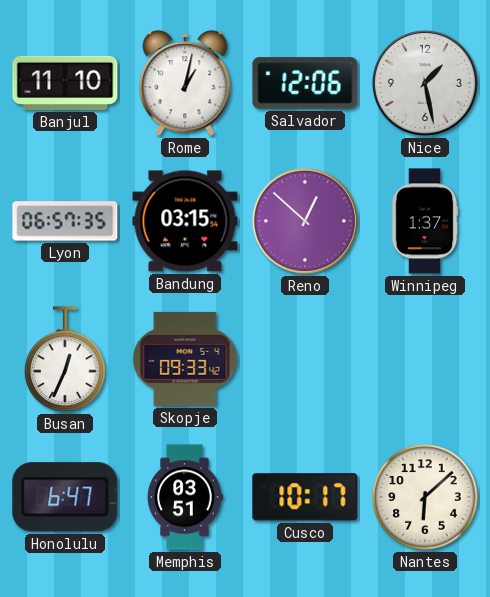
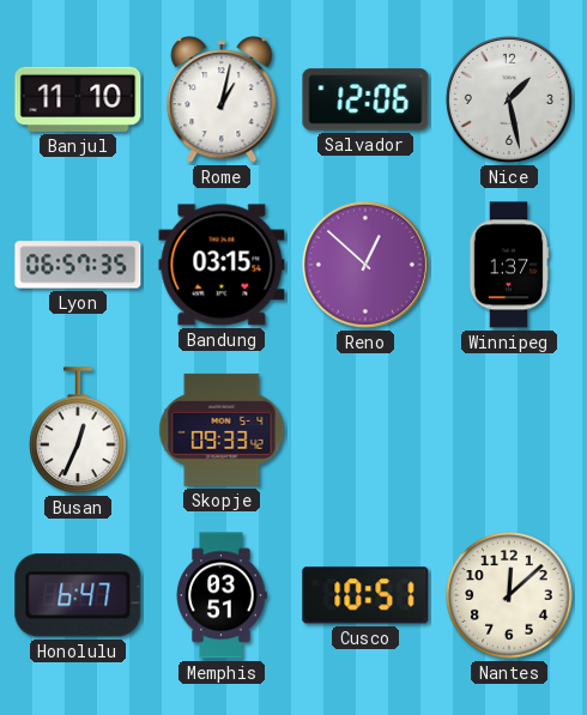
Cusco: 10:17 -> 10:51 (365, 595)
Nantes: 6:08 -> 12:08 (509, 595)
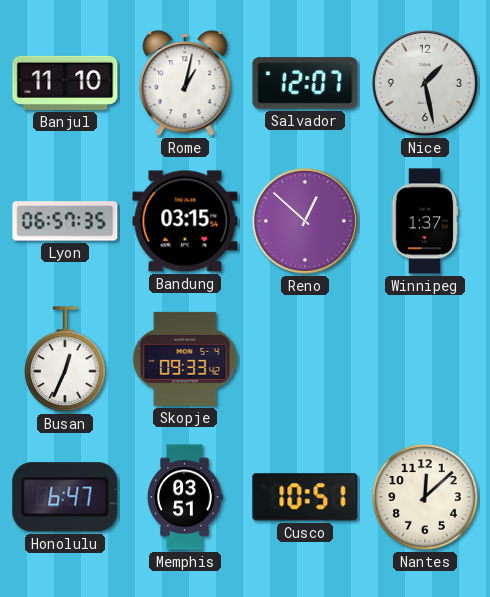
Salvador: 12:06 -> 12:07 (305, 83)
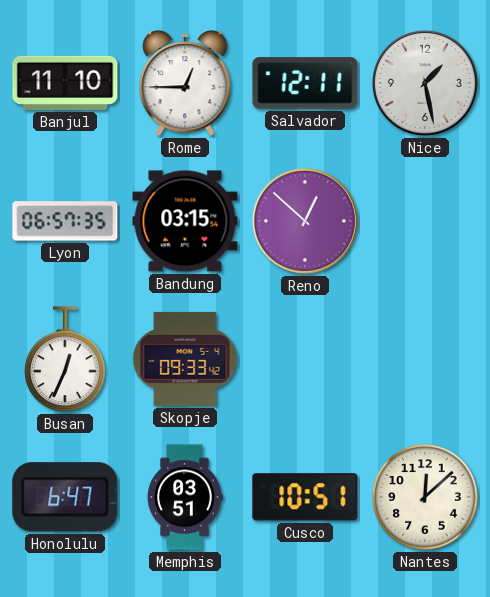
Rome: 1:02 -> 12:45 (185, 83)
Salvador: 12:07 -> 12:11 (305, 83)
Winnipeg: 1:37 -> none (425, 221)
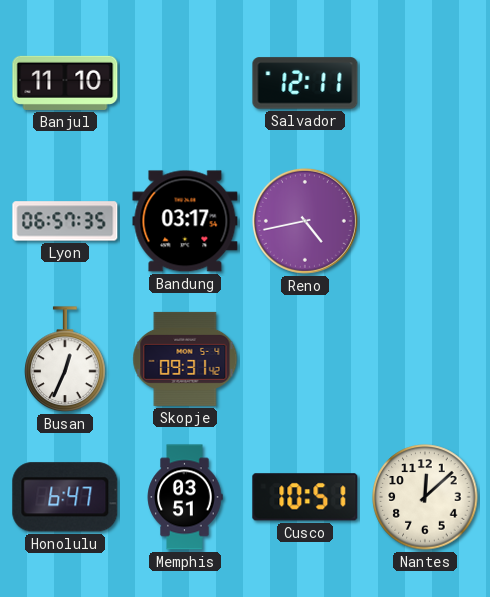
Rome: 12:45 -> none (185, 83)
Nice: 1:28 -> none (425, 83)
Bandung: 03:15 -> 03:17 (185, 221)
Reno: 12:52 -> 4:43 (305, 221)
Skopje: 09:33 -> 09:31 (185, 359)
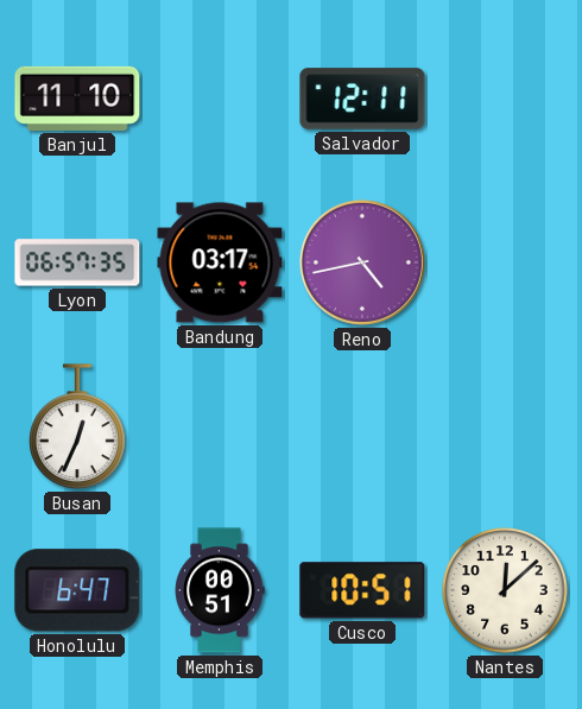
Skopje: 09:31 -> none (185, 359)
Memphis: 03:51 -> 00:51 (220, 590)
